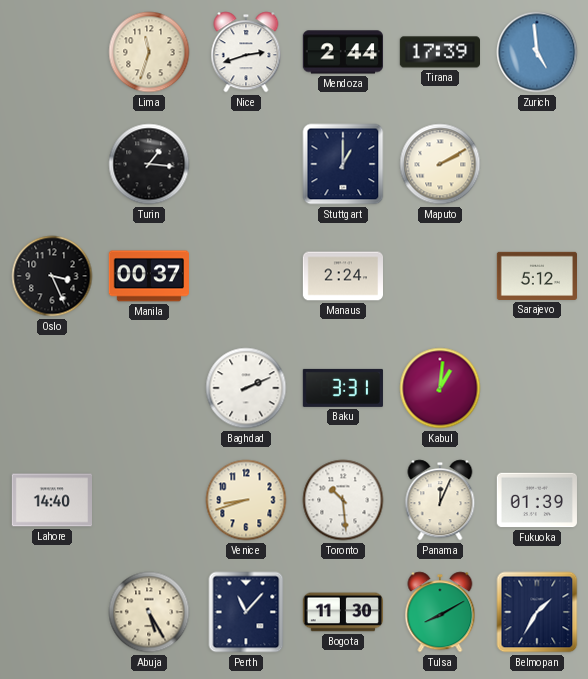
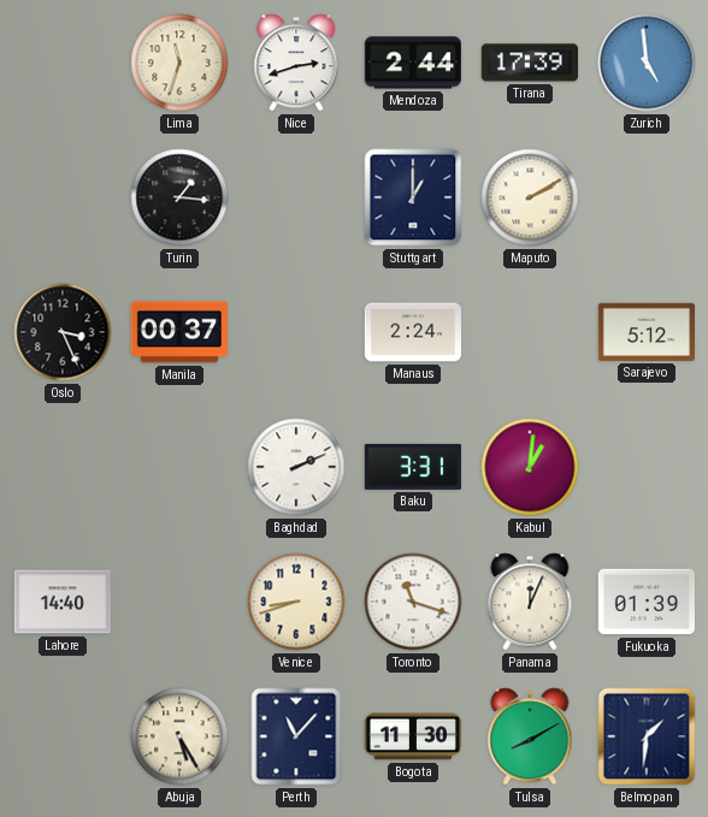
Toronto: 10:29 -> 11:18 (413, 602)
Belmopan: 1:35 -> 1:31 (647, 736)
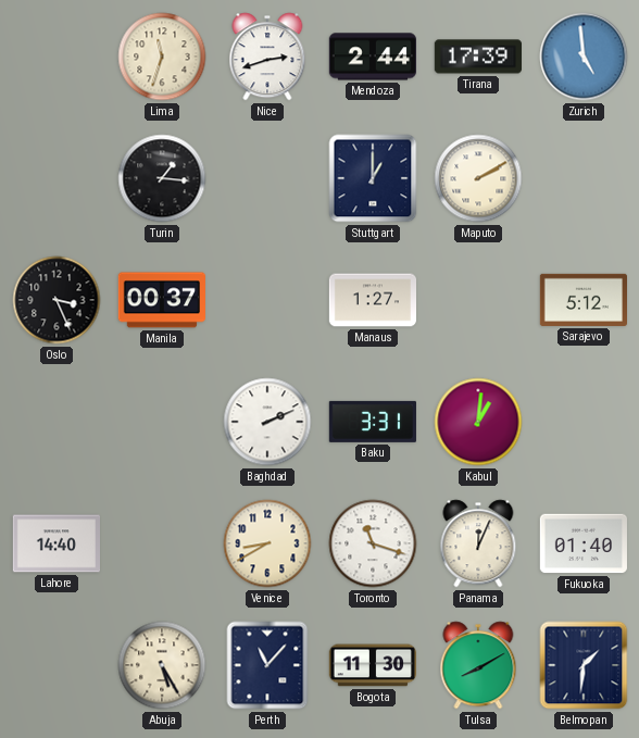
Manaus: 2:24 -> 1:27 (372, 300)
Venice: 8:42 -> 8:40 (267, 543)
Fukuoka: 01:39 -> 01:40 (582, 543)
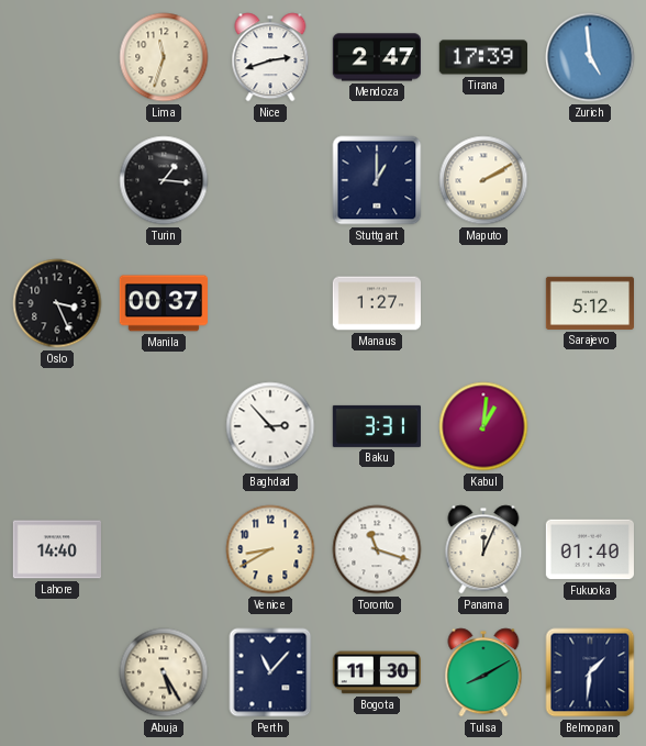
Mendoza: 2:44 -> 2:47 (377, 57)
Baghdad: 2:11 -> 2:53 (270, 426)
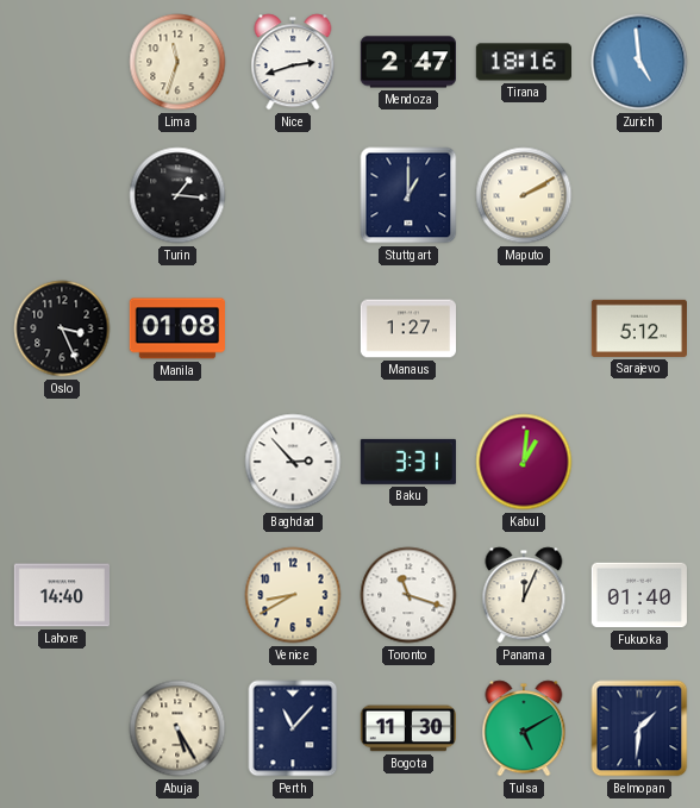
Tirana: 17:39 -> 18:16 (523, 62)
Manila: 00:37 -> 01:08 (177, 328)
Tulsa: 8:10 -> 5:10 (524, 728)
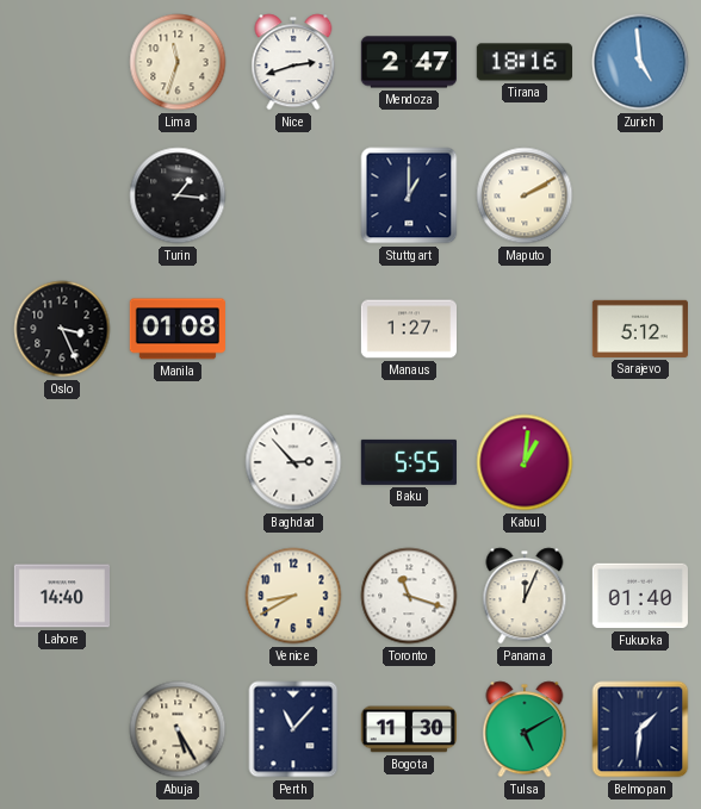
Baku: 3:31 -> 5:55 (409, 462)
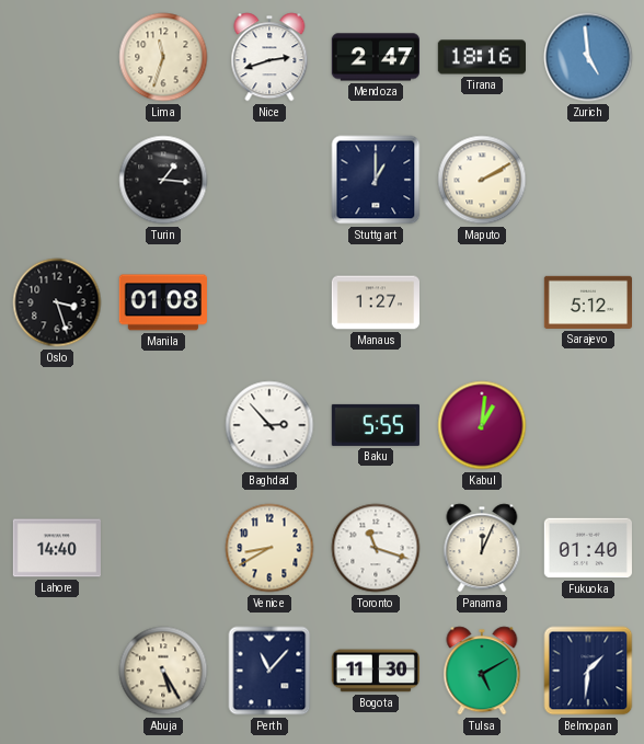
Oslo: 3:26 -> 3:27 (57, 302)
